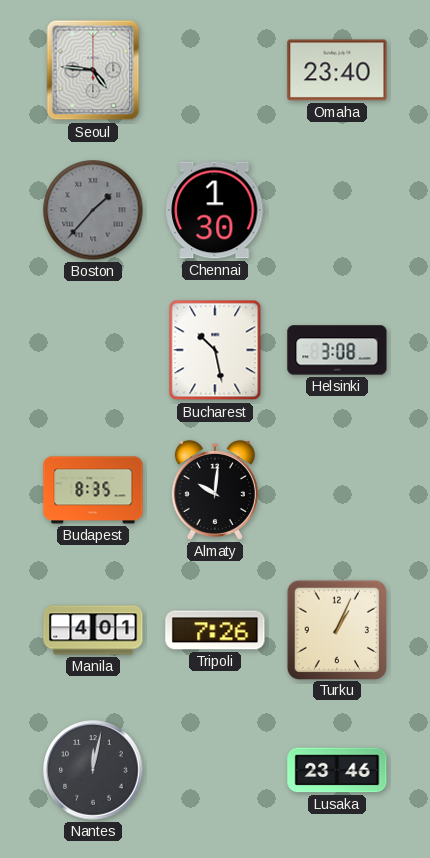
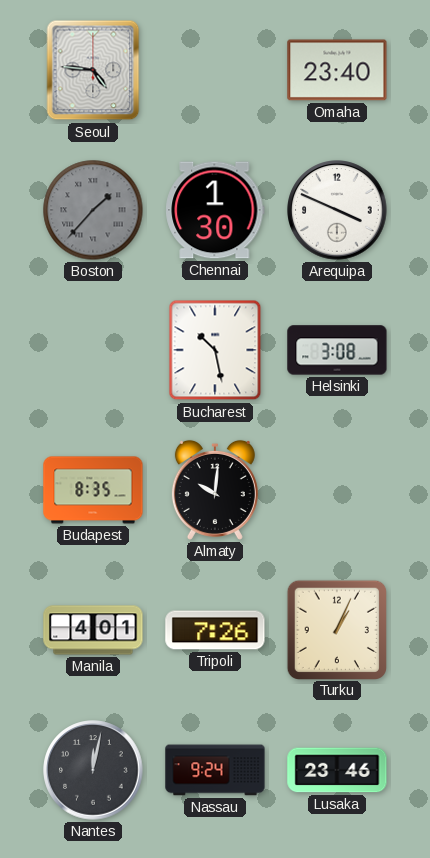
Arequipa: none -> 3:49 (337, 210)
Nassau: none -> 9:24 (215, 770)
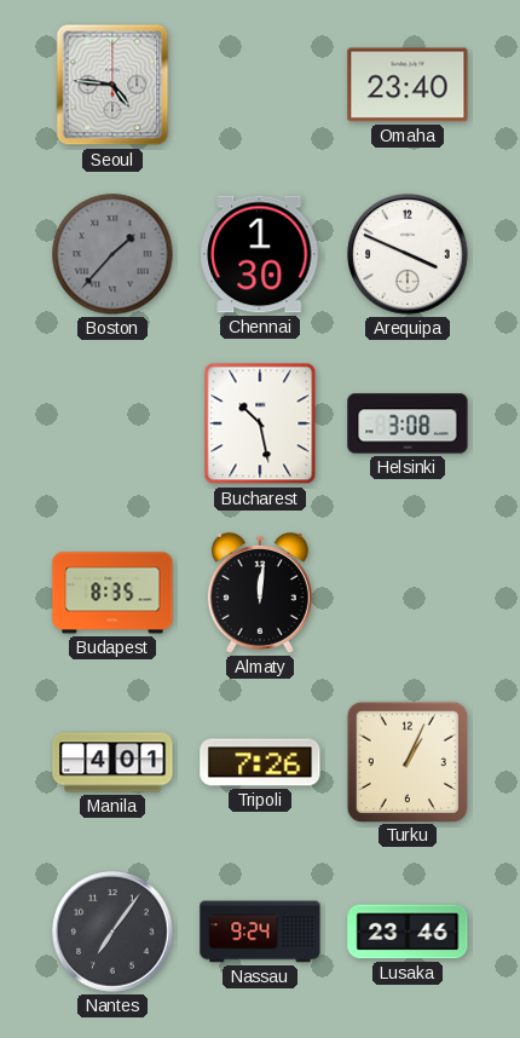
Almaty: 10:01 -> 12:01 (260, 593)
Nantes: 12:02 -> 7:06 (112, 932)
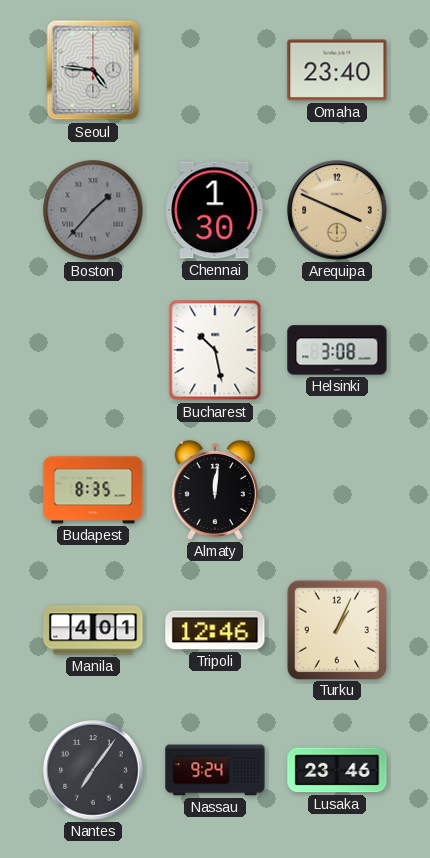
Arequipa dial: white -> champagne (337, 210)
Tripoli: 7:26 -> 12:46 (215, 630)
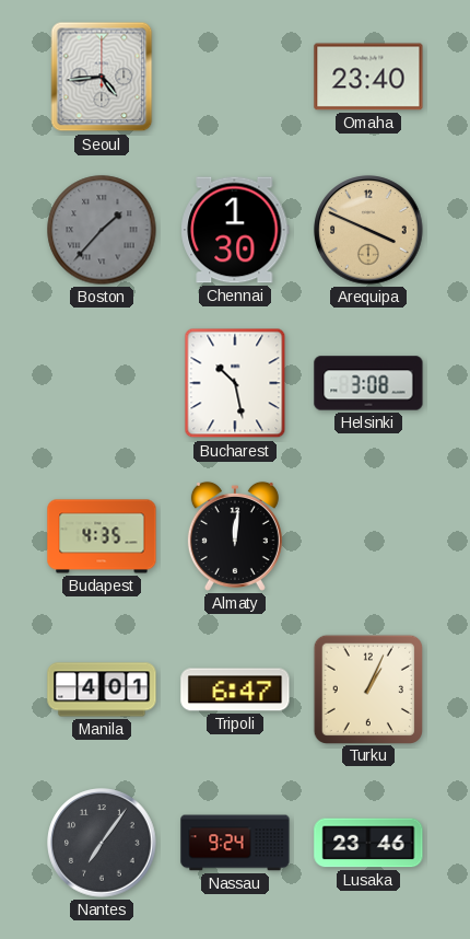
Seoul: 4:46 -> 4:44 (102, 77)
Budapest: 8:35 -> 4:35 (102, 536)
Tripoli: 12:46 -> 6:47 (235, 689)
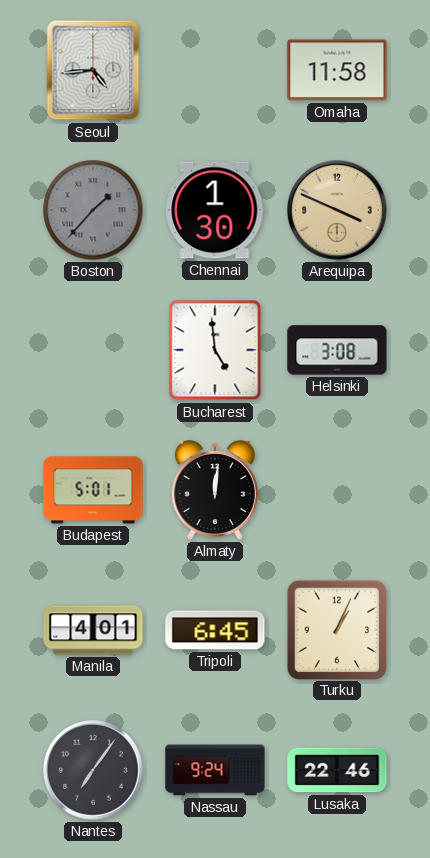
Omaha: 23:40 -> 11:58 (337, 70)
Bucharest: 10:28 -> 4:59 (215, 350)
Budapest: 4:35 -> 5:01 (93, 490)
Tripoli: 6:47 -> 6:45 (215, 630)
Lusaka: 23:46 -> 22:46 (337, 770)
